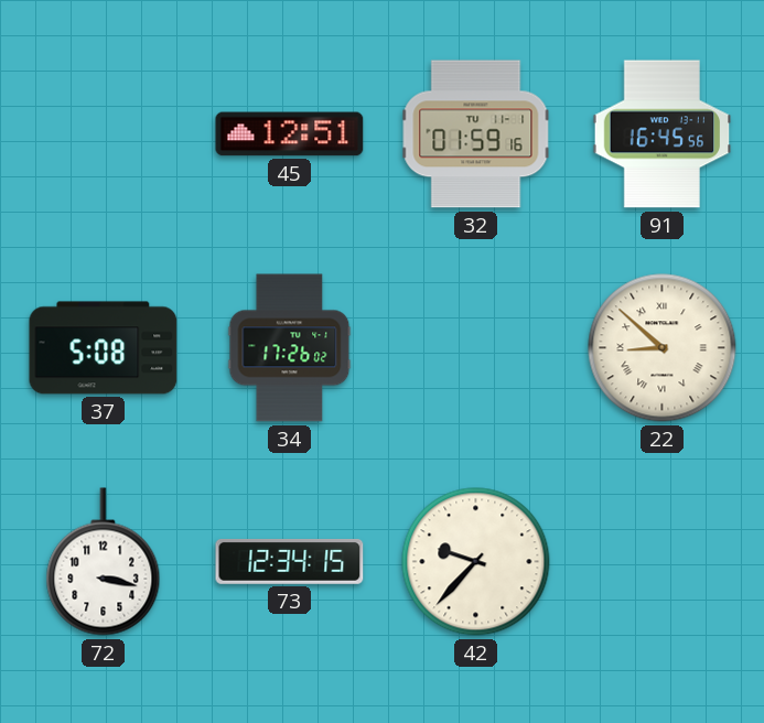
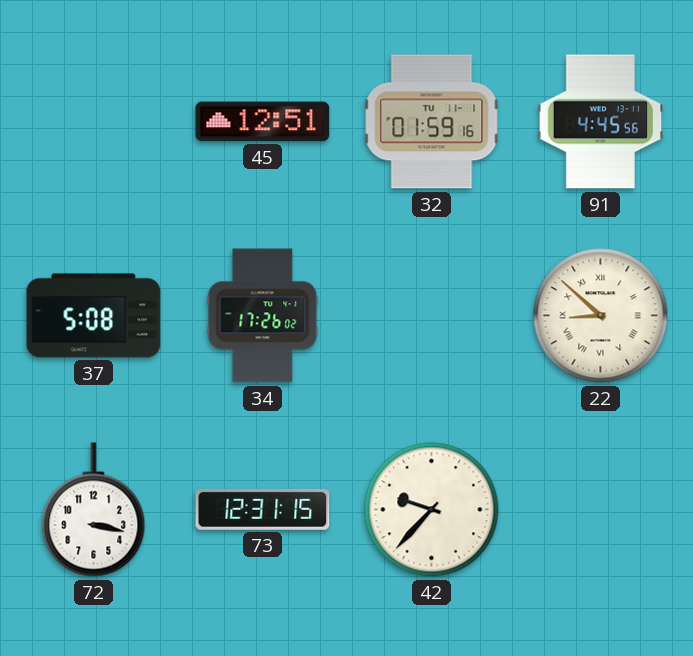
91: 16:45 -> 4:45 (601, 122)
73: 12:34 -> 12:31 (263, 509)
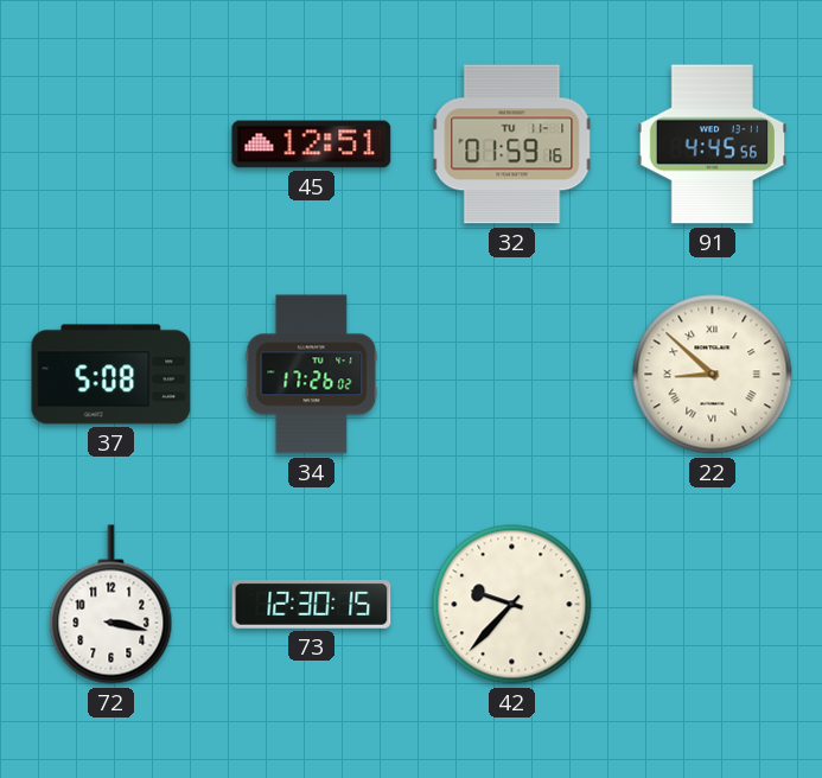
73: 12:31 -> 12:30 (312, 604)
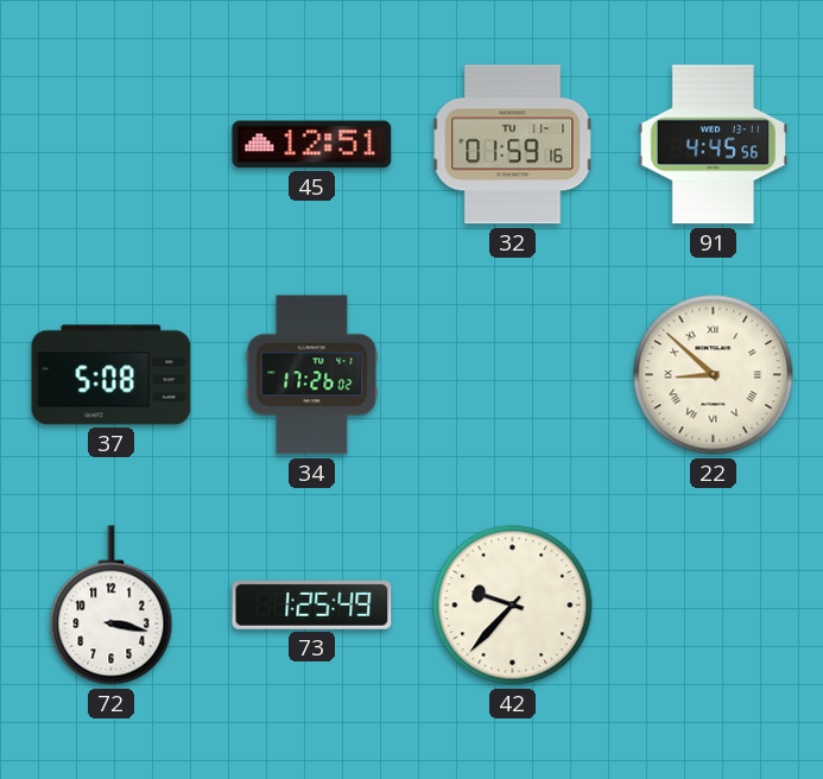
73: 12:30 -> 1:25 (312, 604)
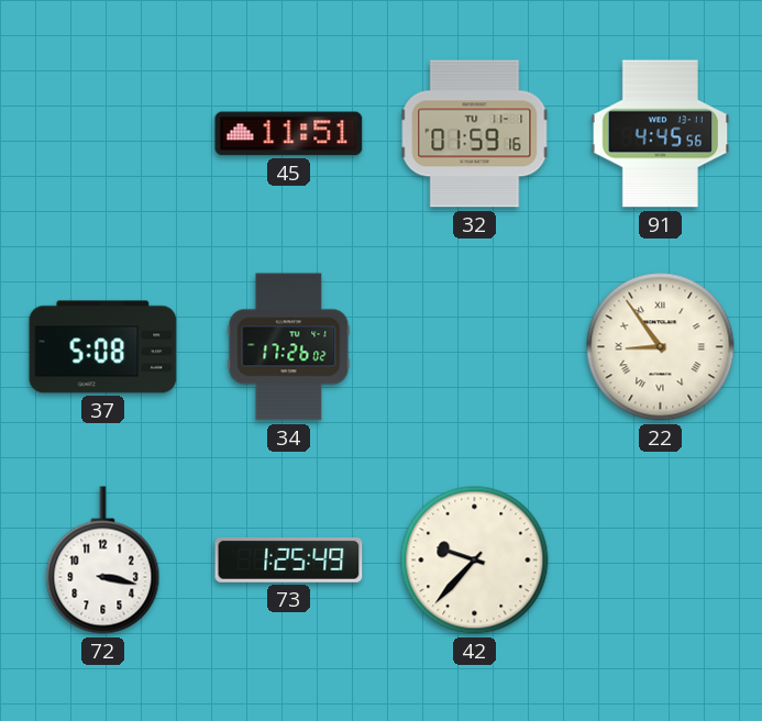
45: 12:51 -> 11:51 (289, 134)
22: 8:52 -> 8:54 (661, 347)
